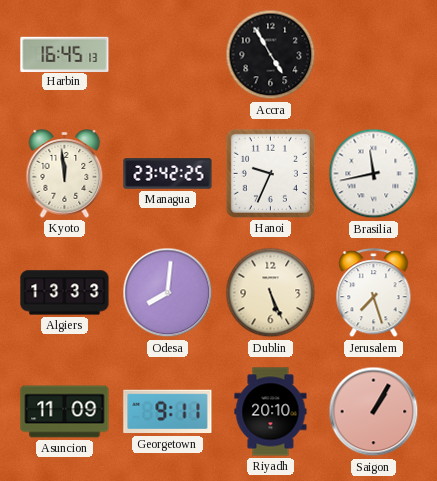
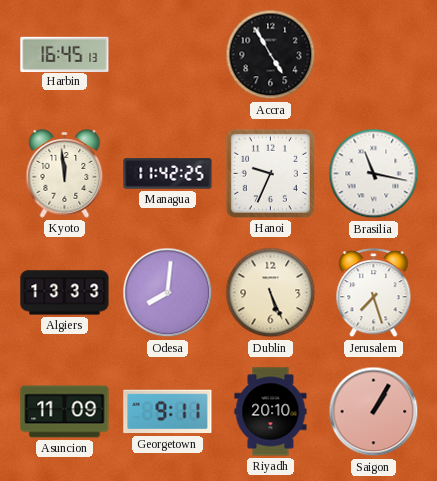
Managua: 23:42 -> 11:42 (168, 174)
Brasilia: 11:43 -> 11:17 (374, 174)
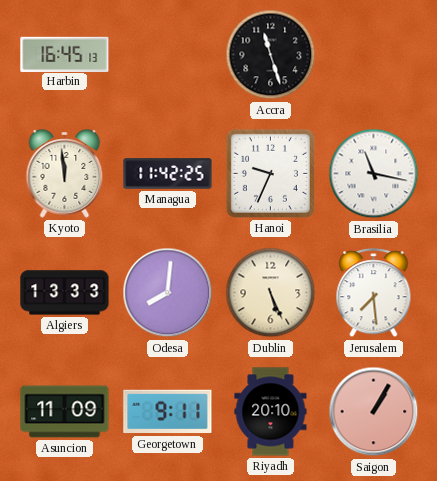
Accra: 4:55 -> 11:27 (271, 55)
Jerusalem: 7:27 -> 7:29 (374, 293)
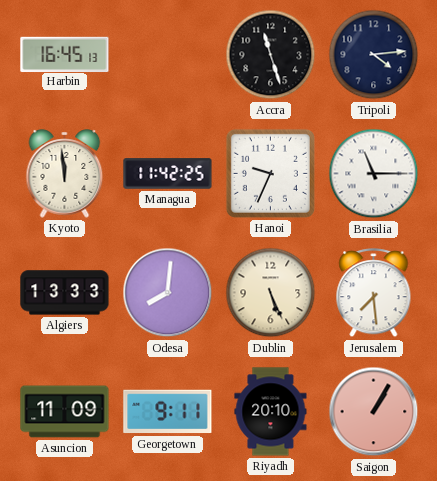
Tripoli: none -> 4:14 (374, 55)
Brasilia: 11:17 -> 11:15 (374, 174)
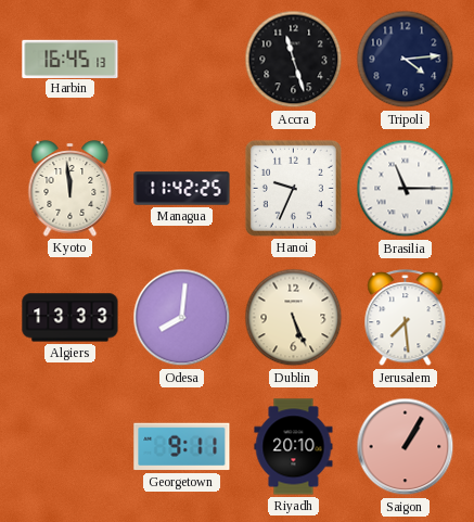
Asuncion: 11:09 -> none (65, 412)
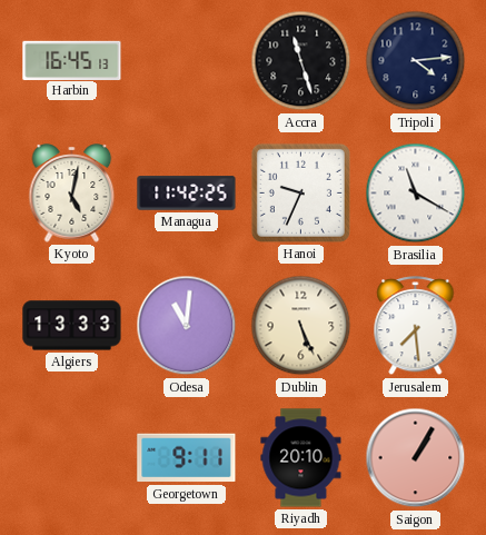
Kyoto: 11:59 -> 5:02 (72, 194)
Brasilia: 11:15 -> 11:20 (416, 194)
Odesa: 8:01 -> 11:01 (187, 326)
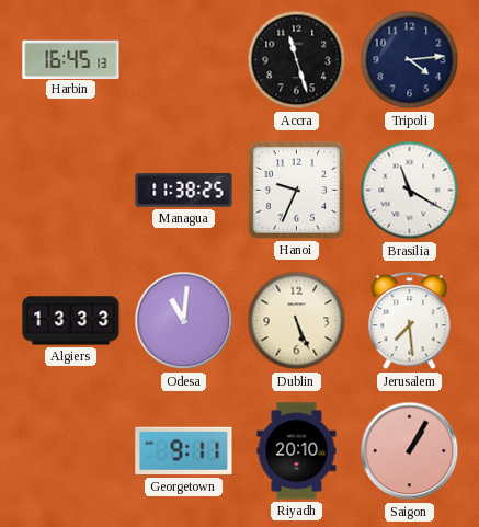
Kyoto: 5:02 -> none (72, 194)
Managua: 11:42 -> 11:38 (184, 191)
